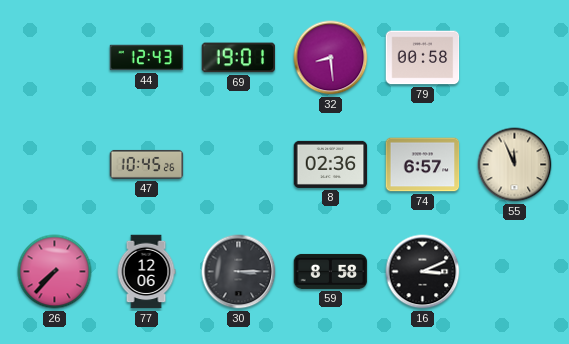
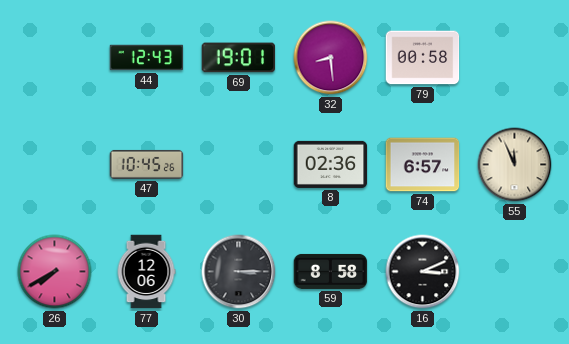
26: 7:37 -> 7:40 (55, 272)
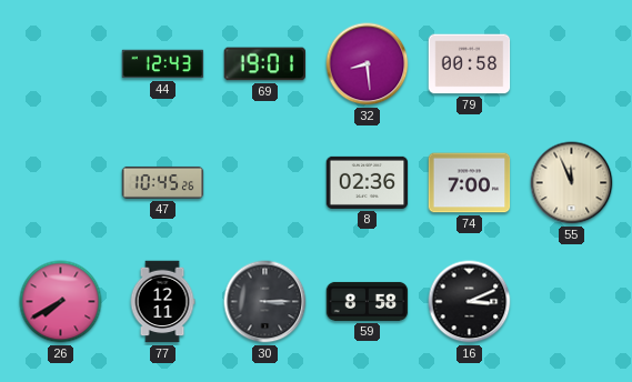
74: 6:57 -> 7:00 (470, 183)
77: 12:06 -> 12:11 (162, 302)
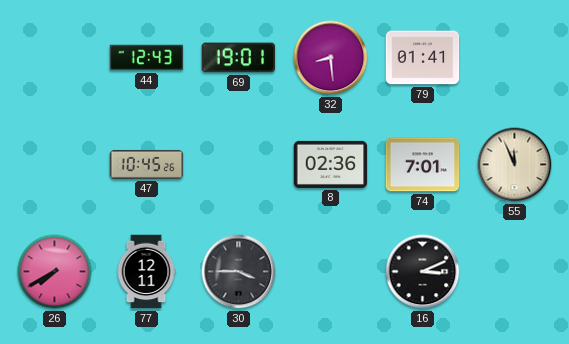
79: 00:58 -> 01:41 (423, 58)
74: 7:00 -> 7:01 (423, 165)
30: 3:15 -> 3:45 (239, 272)
59: 8:58 -> none (368, 301)
